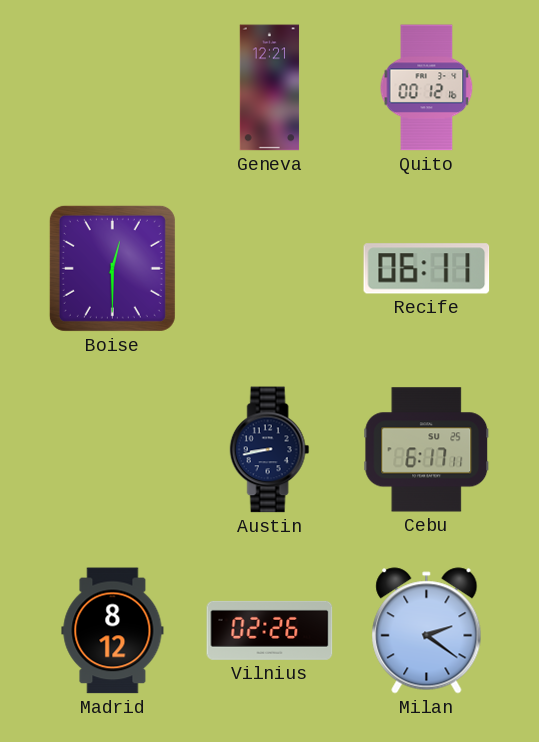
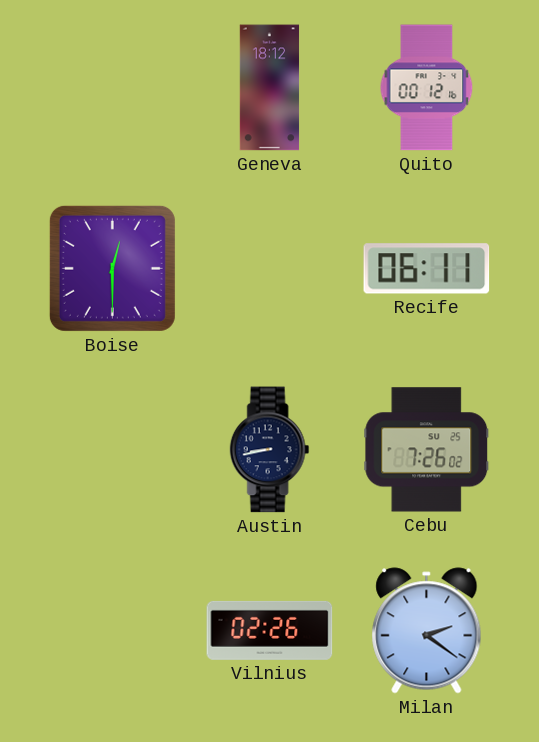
Geneva: 12:21 -> 18:12 (270, 88)
Cebu: 6:17 -> 7:26 (427, 450)
Madrid: 8:12 -> none (113, 631)
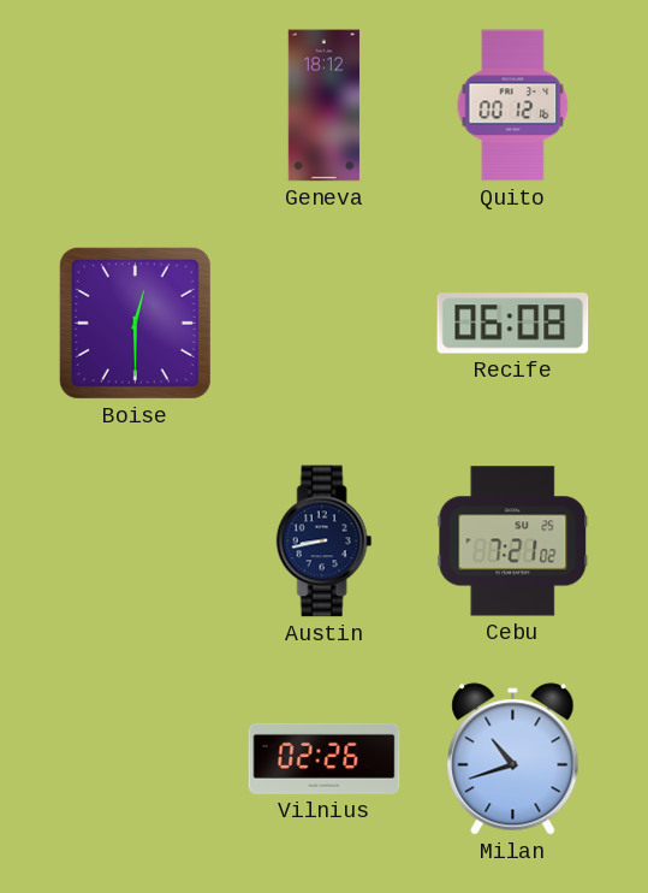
Recife: 06:11 -> 06:08 (513, 324)
Cebu: 7:26 -> 7:21 (513, 542)
Milan: 2:21 -> 10:42 (513, 759)
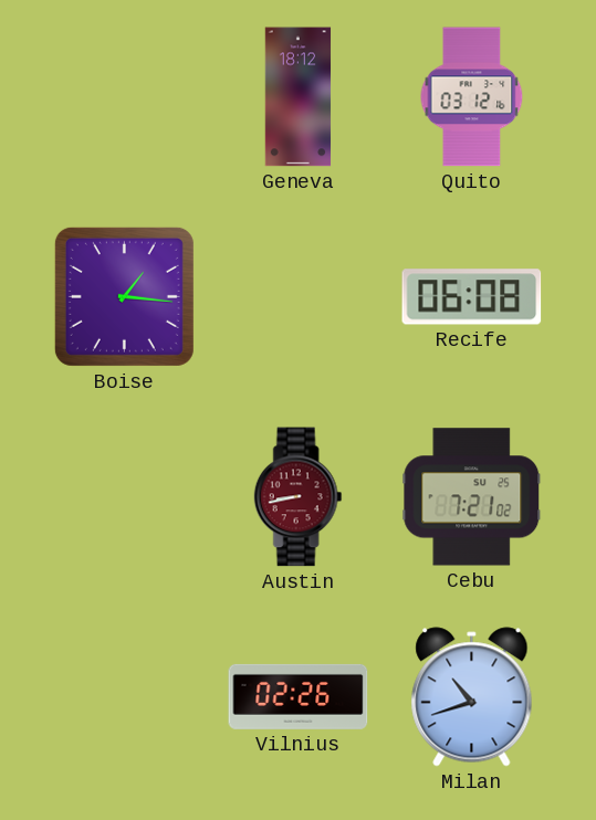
Quito: 00:12 -> 03:12 (472, 97)
Boise: 12:30 -> 1:16 (124, 296)
Austin dial: navy -> burgundy (299, 497)
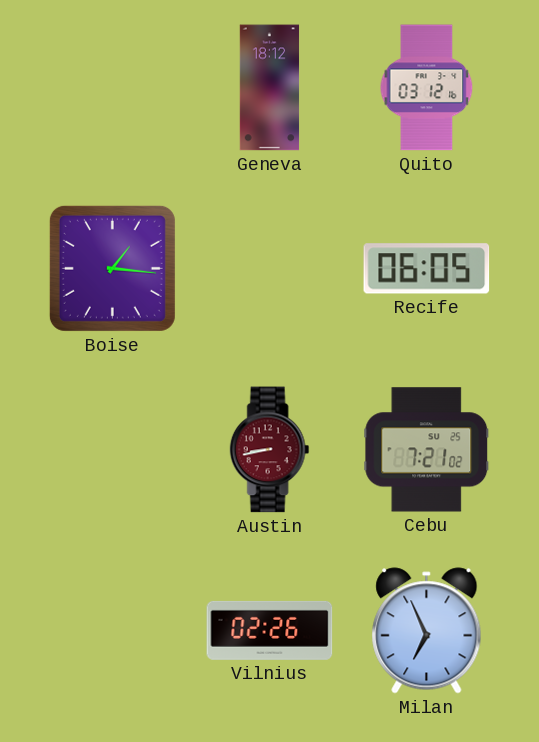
Recife: 06:08 -> 06:05 (427, 269)
Milan: 10:42 -> 6:56 (427, 631)
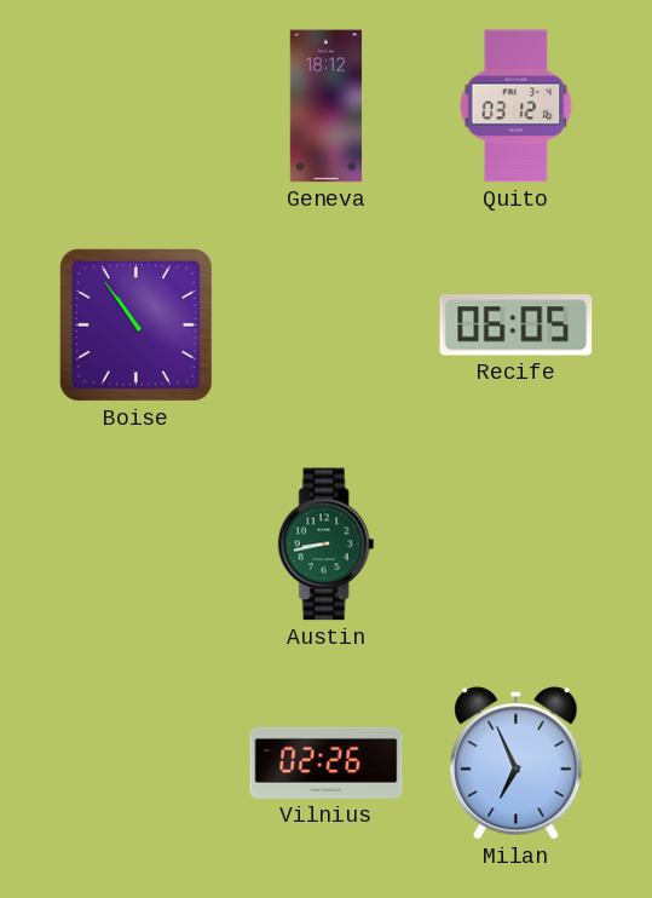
Boise: 1:16 -> 10:54 (135, 324)
Austin dial: burgundy -> green (327, 545)
Cebu: 7:21 -> none (427, 450)
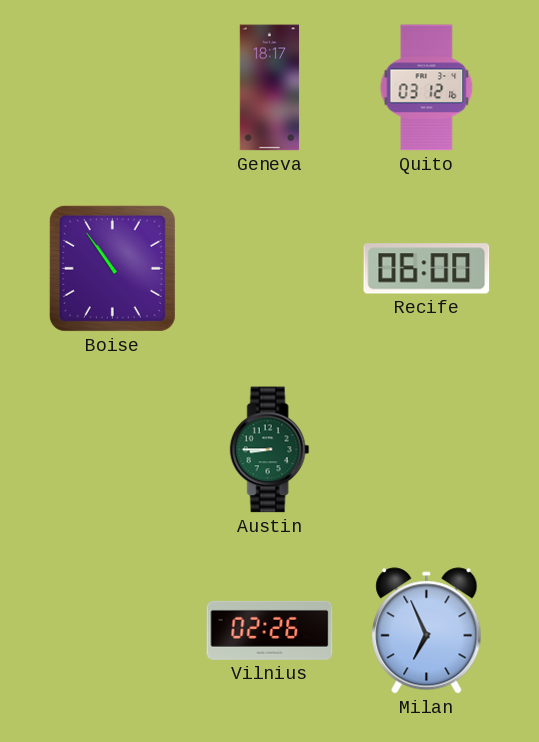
Geneva: 18:12 -> 18:17 (270, 88)
Recife: 06:05 -> 06:00 (427, 269)
Austin: 8:43 -> 8:45 (270, 450)
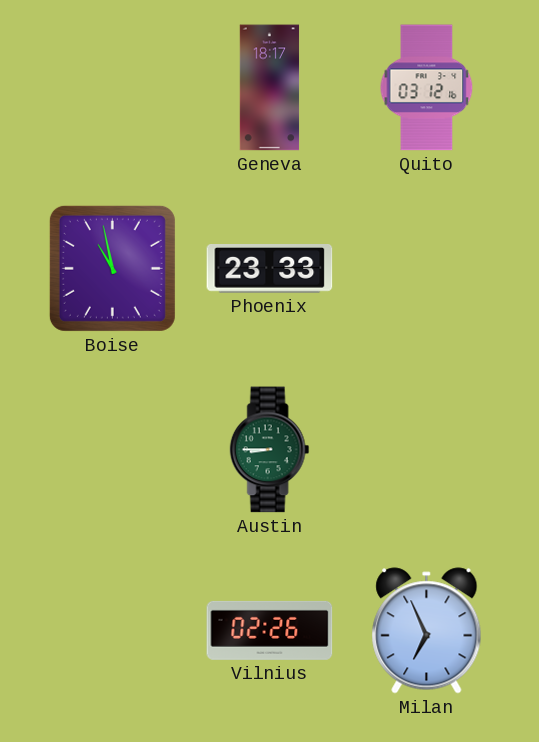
Boise: 10:54 -> 10:58 (112, 268)
Phoenix: none -> 23:33 (270, 269)
Recife: 06:00 -> none (427, 269)
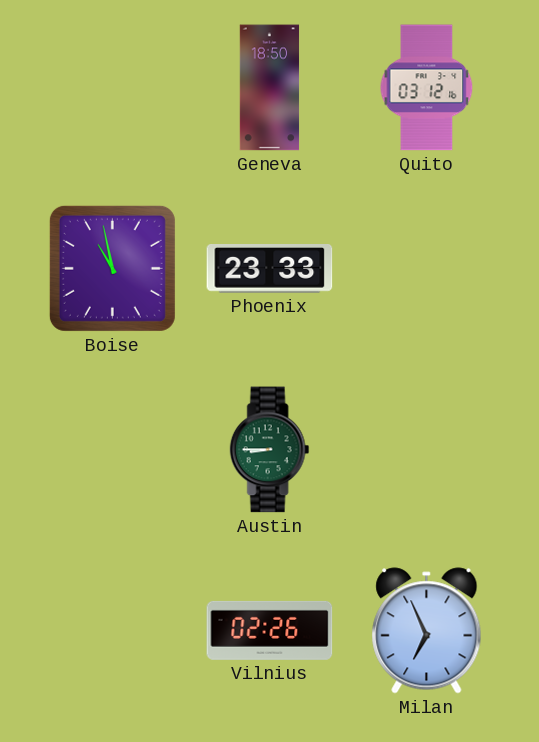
Geneva: 18:17 -> 18:50 (270, 88)
